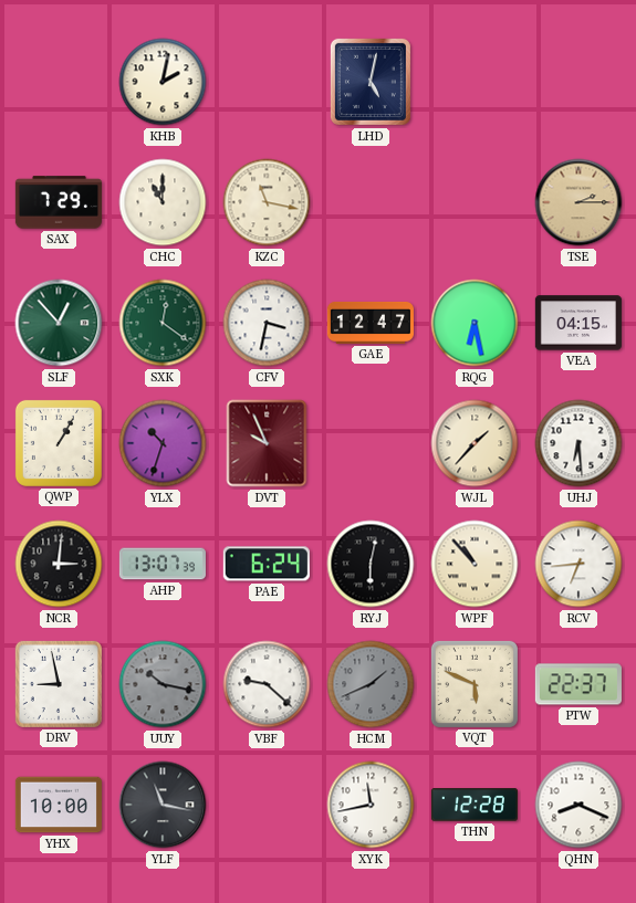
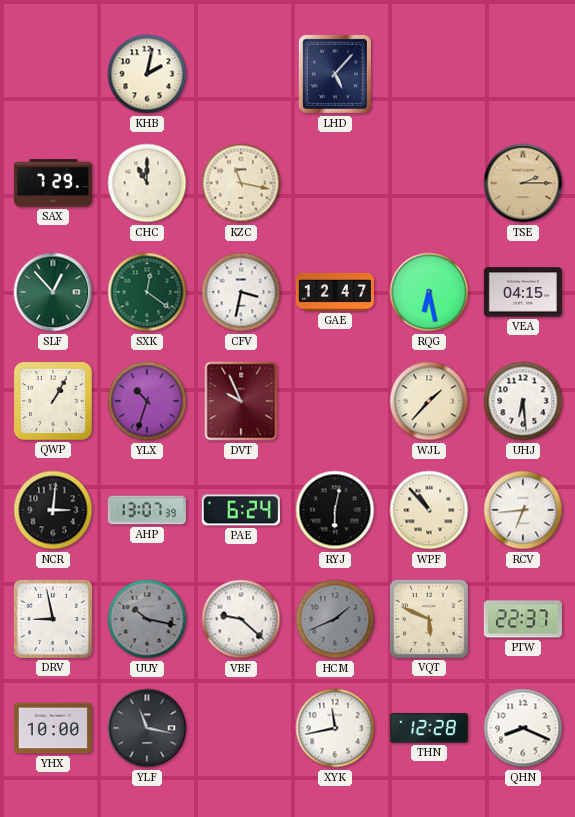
LHD: 5:02 -> 5:07 (335, 74)
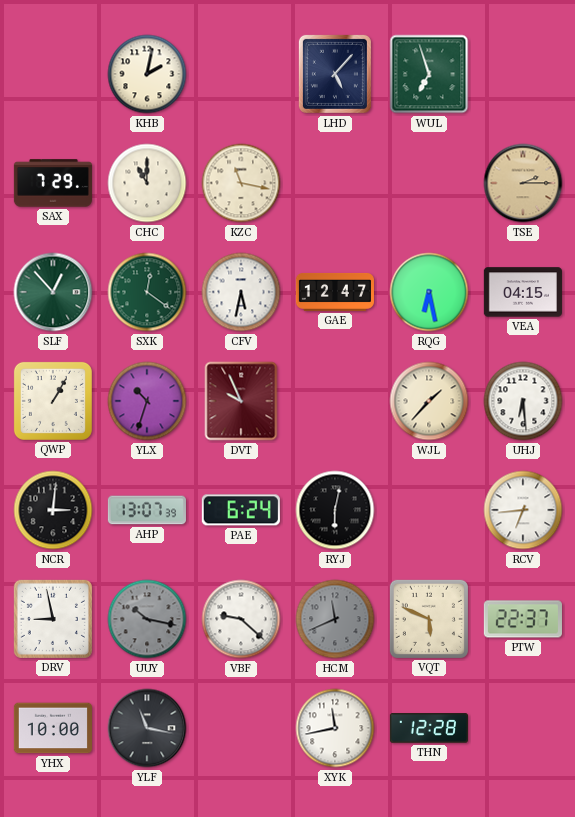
WUL: none -> 6:57 (429, 74)
CFV: 3:32 -> 5:32 (241, 292)
WPF: 10:53 -> none (429, 510)
HCM: 1:41 -> 11:41 (335, 619)
QHN: 8:19 -> none (523, 728)
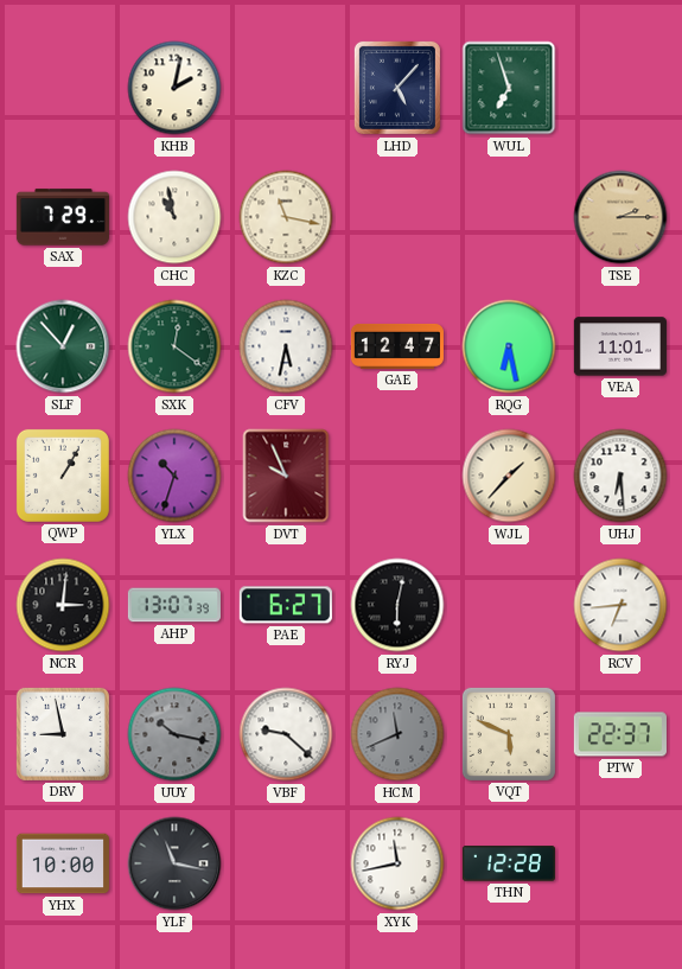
CHC: 11:00 -> 10:58 (174, 217)
VEA: 04:15 -> 11:01 (620, 346)
PAE: 6:24 -> 6:27 (286, 605)
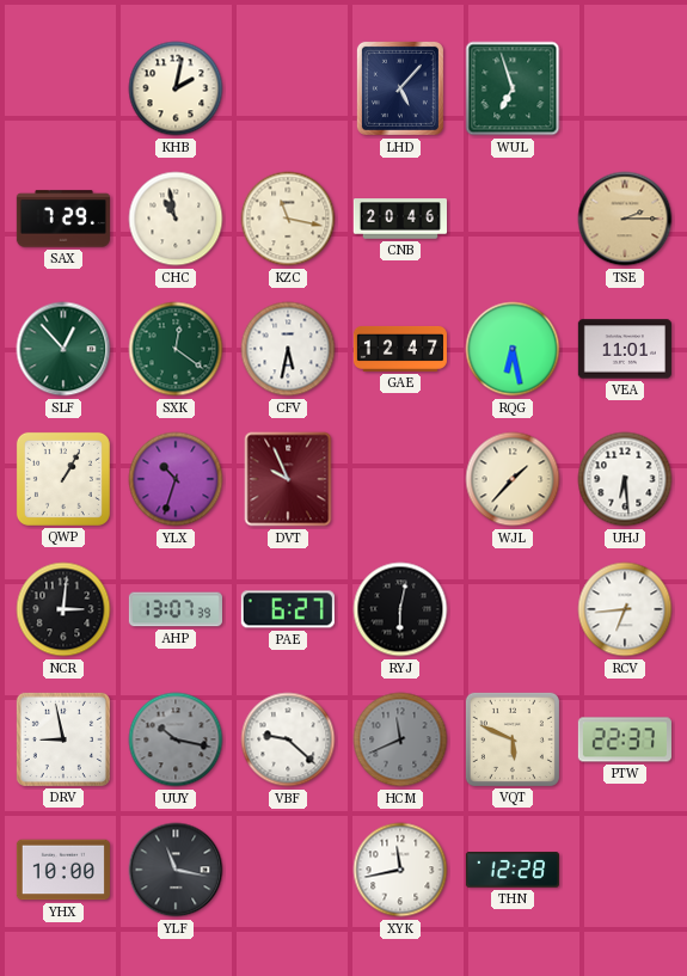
CNB: none -> 20:46 (399, 219)
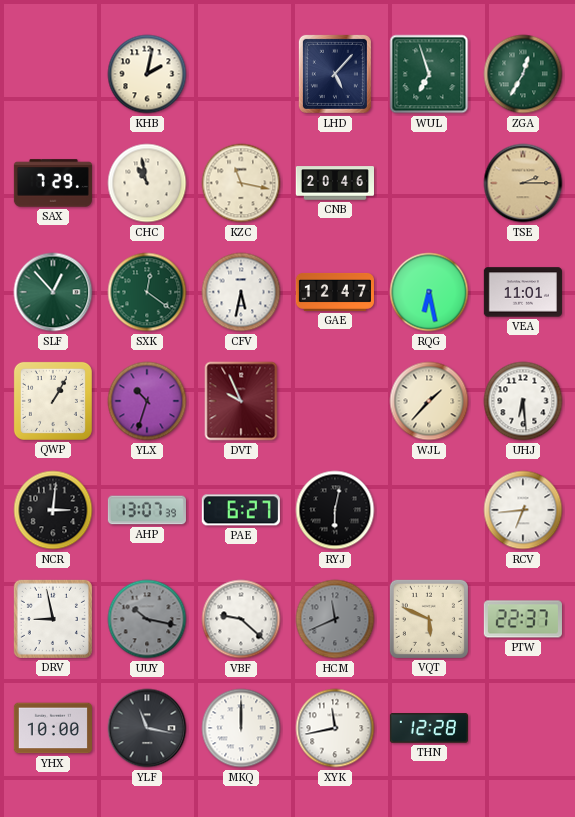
ZGA: none -> 12:35 (523, 74)
MKQ: none -> 12:00 (241, 728)
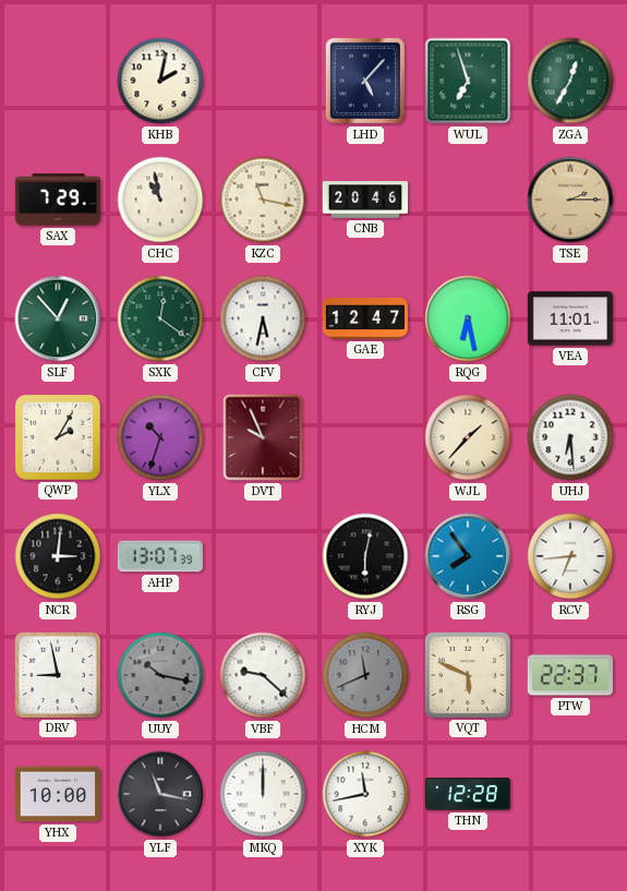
QWP: 1:05 -> 2:05 (58, 437)
PAE: 6:27 -> none (241, 510)
RSG: none -> 7:54 (468, 556)
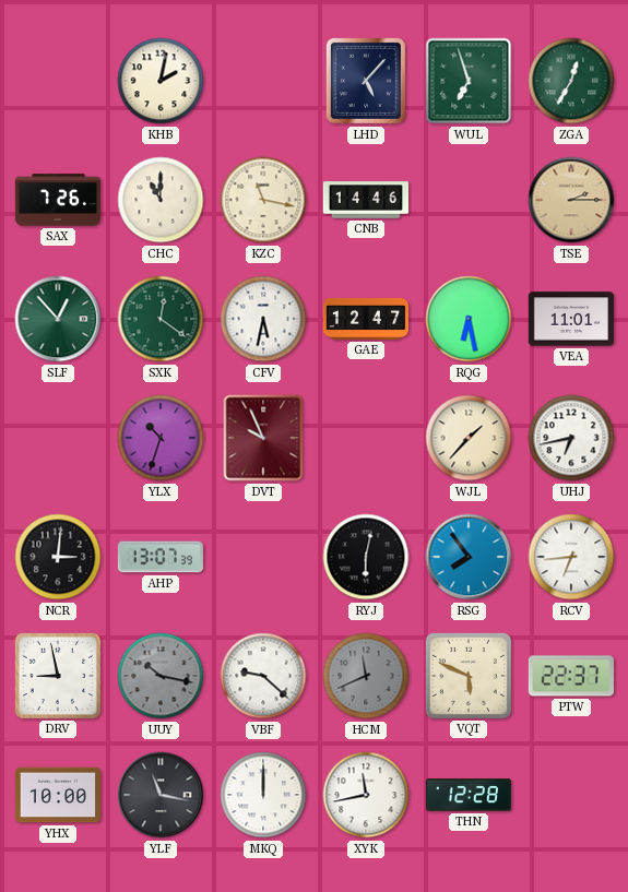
SAX: 7:29 -> 7:26 (58, 200)
CHC: 10:58 -> 11:00 (161, 200)
CNB: 20:46 -> 14:46 (365, 200)
QWP: 2:05 -> none (58, 437)
UHJ: 6:29 -> 6:43 (571, 438)
